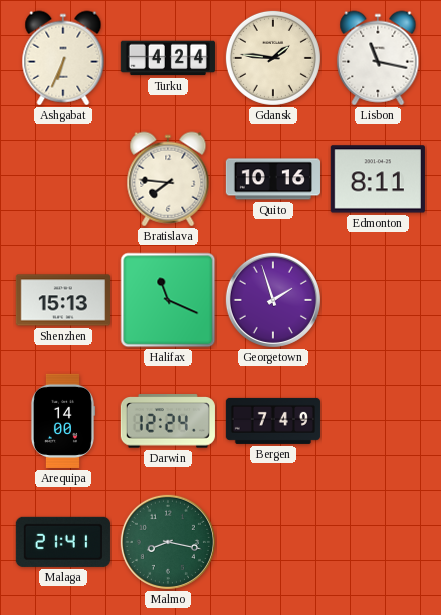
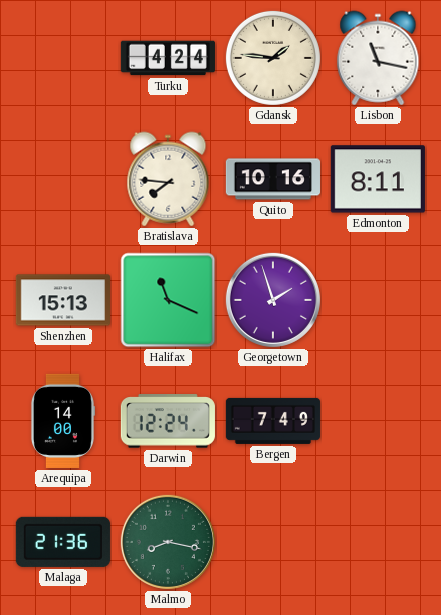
Ashgabat: 6:34 -> none (63, 58)
Malaga: 21:41 -> 21:36 (63, 542)
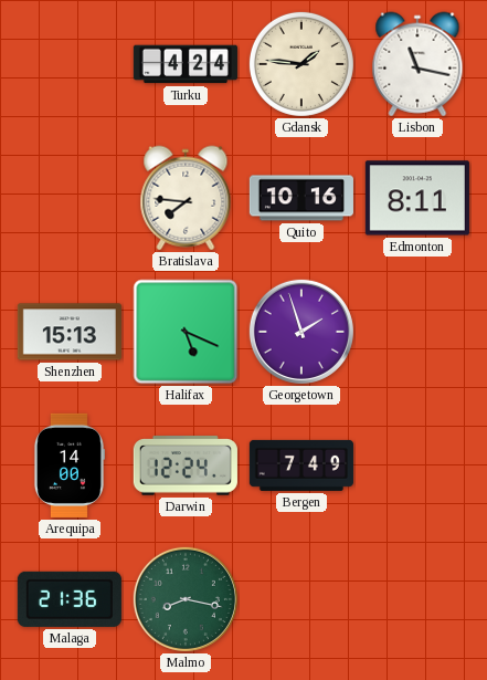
Halifax: 11:19 -> 5:19 (186, 332)
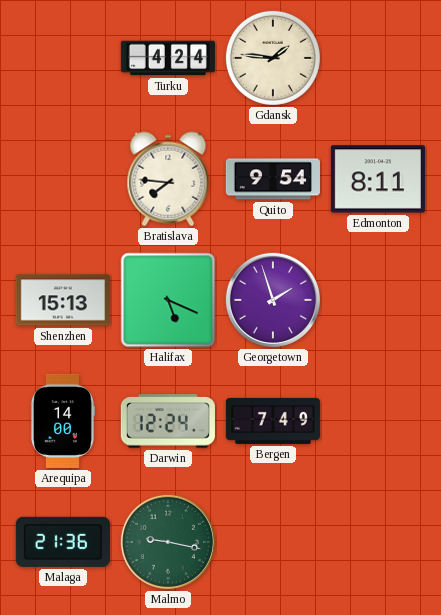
Lisbon: 11:17 -> none (417, 64)
Quito: 10:16 -> 9:54 (273, 179)
Malmo: 8:17 -> 9:17 (168, 542)
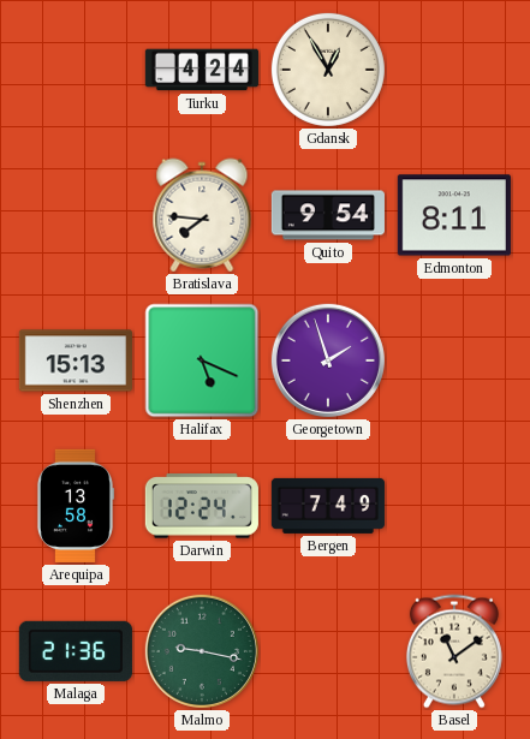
Gdansk: 1:46 -> 12:55 (328, 70)
Arequipa: 14:00 -> 13:58 (75, 506)
Basel: none -> 11:09 (454, 651)
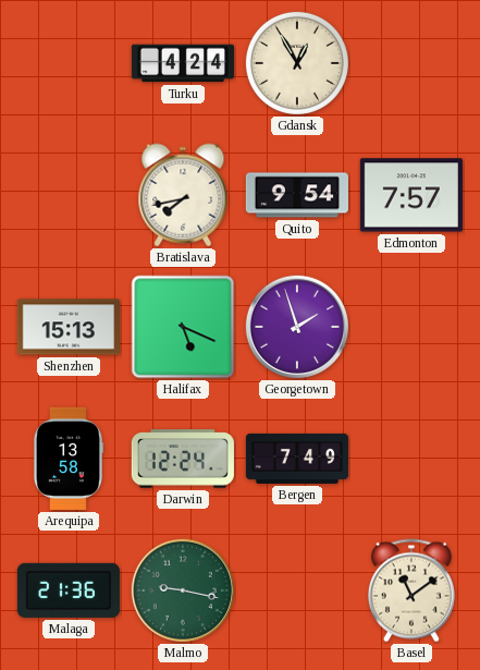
Bratislava: 7:46 -> 7:43 (183, 195)
Edmonton: 8:11 -> 7:57 (411, 195)
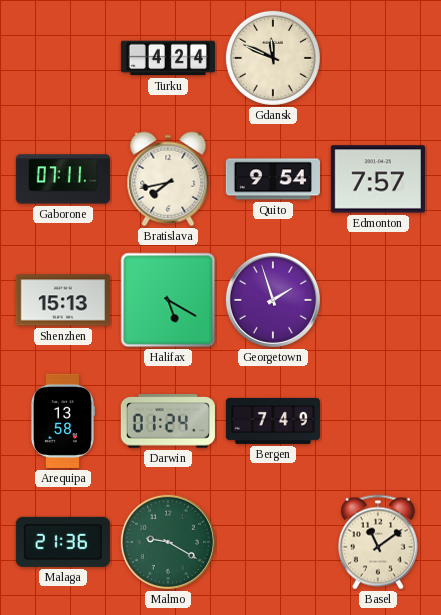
Gdansk: 12:55 -> 11:49 (273, 58)
Gaborone: none -> 07:11 (63, 179)
Halifax: 5:19 -> 5:20 (168, 300)
Darwin: 12:24 -> 01:24 (168, 421)
Malmo: 9:17 -> 9:20 (168, 542)
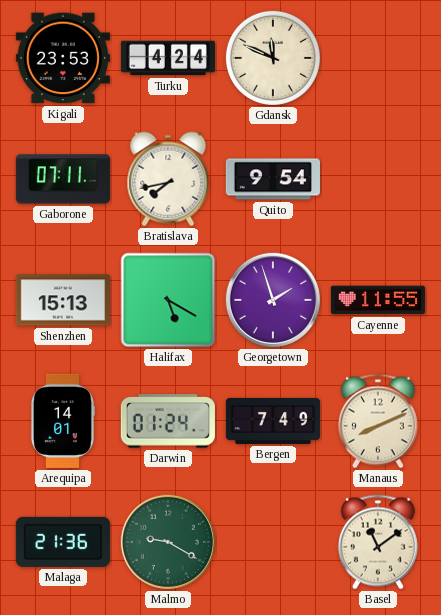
Kigali: none -> 23:53 (63, 58)
Edmonton: 7:57 -> none (378, 179)
Cayenne: none -> 11:55 (378, 300)
Arequipa: 13:58 -> 14:01 (62, 421)
Manaus: none -> 8:11 (378, 421)
